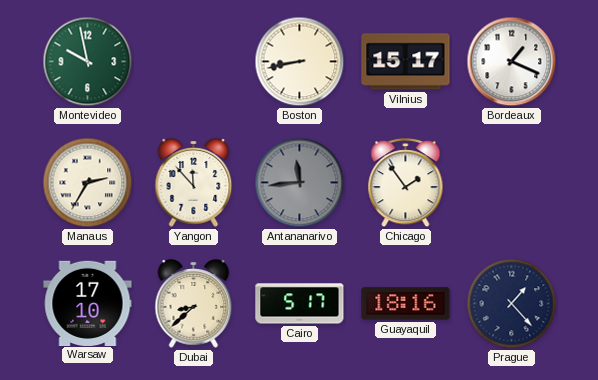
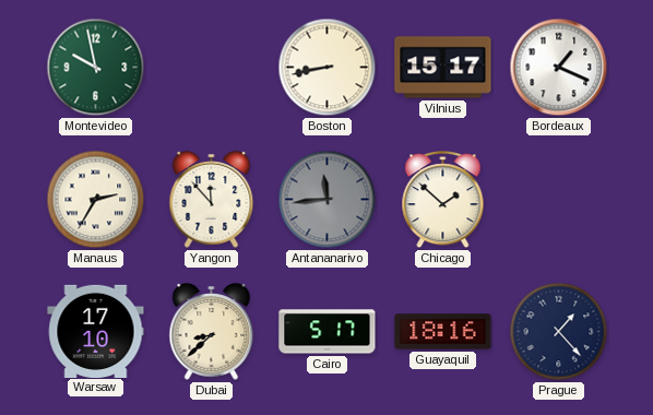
Chicago: 1:54 -> 1:52 (443, 200)
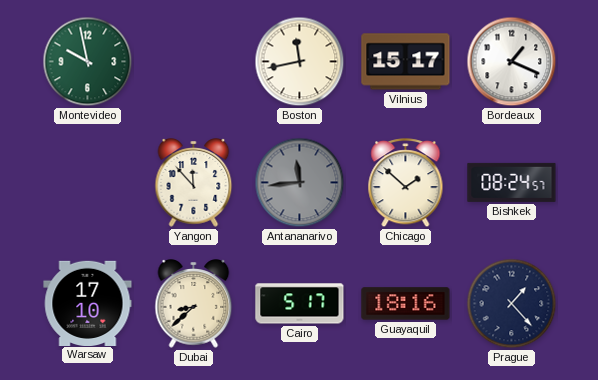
Boston: 8:43 -> 11:43 (300, 62)
Manaus: 2:35 -> none (96, 200)
Bishkek: none -> 08:24 (512, 182)
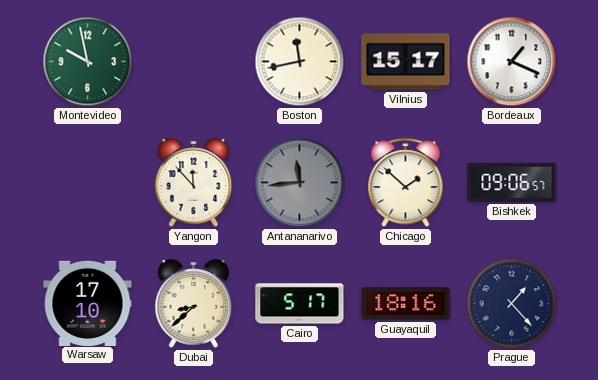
Bishkek: 08:24 -> 09:06 (512, 182)
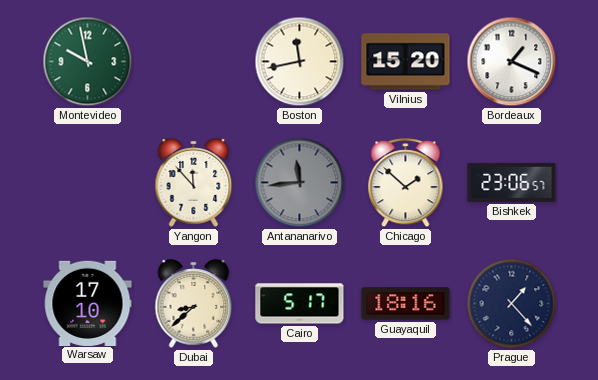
Vilnius: 15:17 -> 15:20 (406, 62)
Bishkek: 09:06 -> 23:06 (512, 182)
